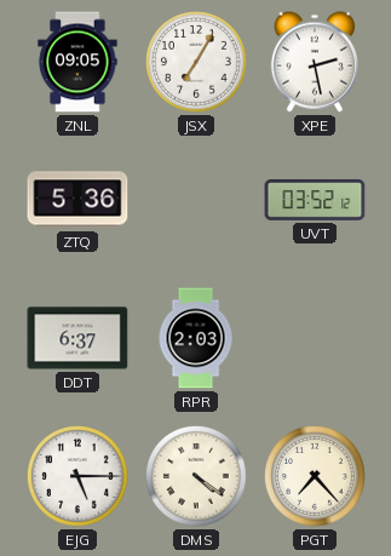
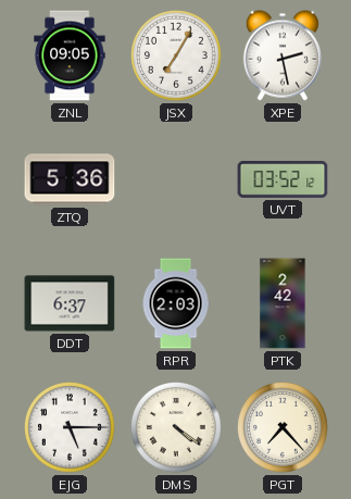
PTK: none -> 2:42 (283, 303)
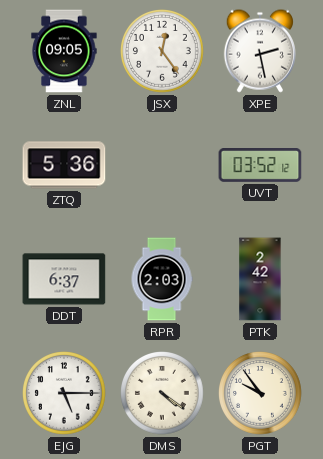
JSX: 7:05 -> 12:24 (163, 52)
PGT: 7:23 -> 9:54 (261, 394)
